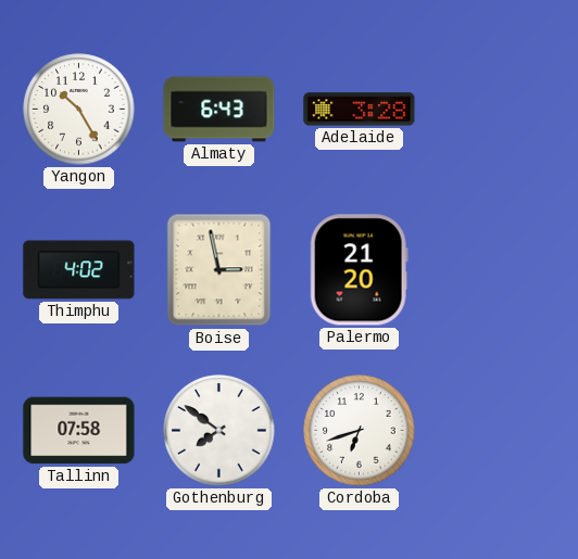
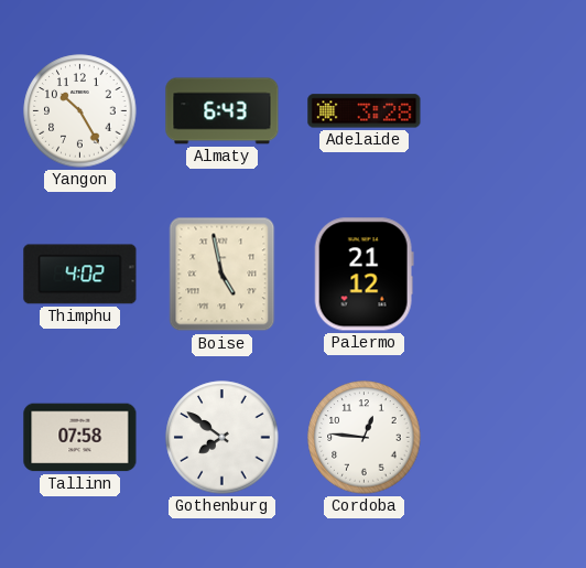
Boise: 2:58 -> 4:58 (223, 275)
Palermo: 21:20 -> 21:12 (363, 275)
Cordoba: 6:42 -> 12:46 (365, 438)
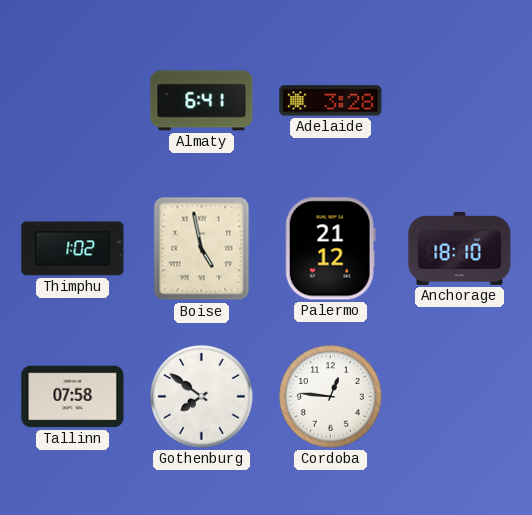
Yangon: 10:25 -> none (80, 111)
Almaty: 6:43 -> 6:41 (202, 101)
Thimphu: 4:02 -> 1:02 (73, 249)
Anchorage: none -> 18:10 (460, 248)
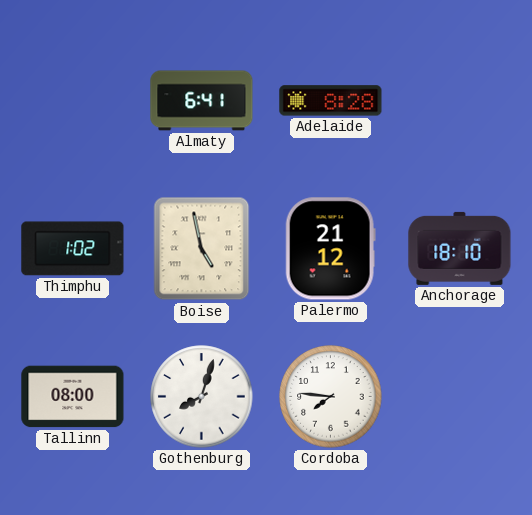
Adelaide: 3:28 -> 8:28 (331, 101)
Tallinn: 07:58 -> 08:00 (73, 397)
Gothenburg: 7:51 -> 8:03 (202, 397)
Cordoba: 12:46 -> 7:46 (331, 397)
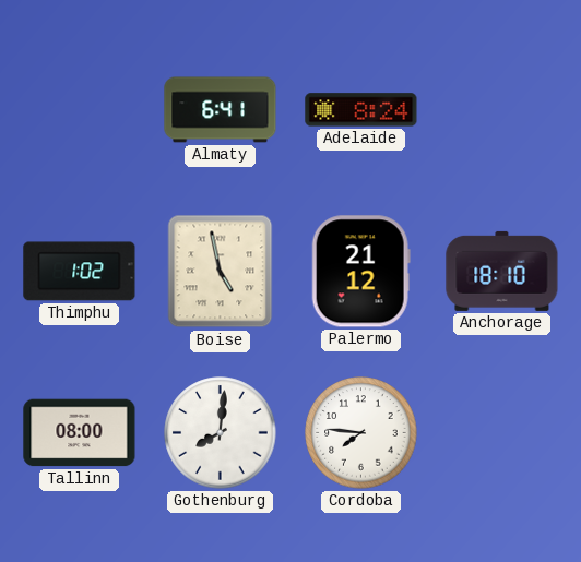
Adelaide: 8:28 -> 8:24 (361, 110)
Gothenburg: 8:03 -> 8:01 (221, 433)
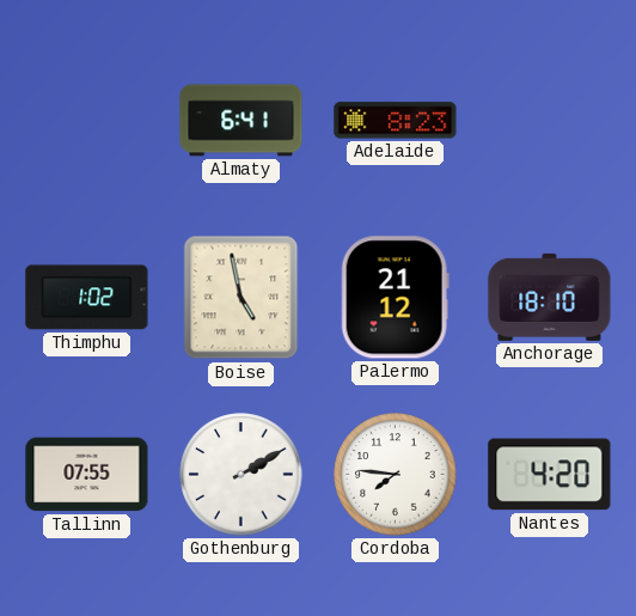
Adelaide: 8:24 -> 8:23 (396, 121)
Tallinn: 08:00 -> 07:55 (87, 475)
Gothenburg: 8:01 -> 2:10 (241, 475)
Nantes: none -> 4:20 (550, 475)
